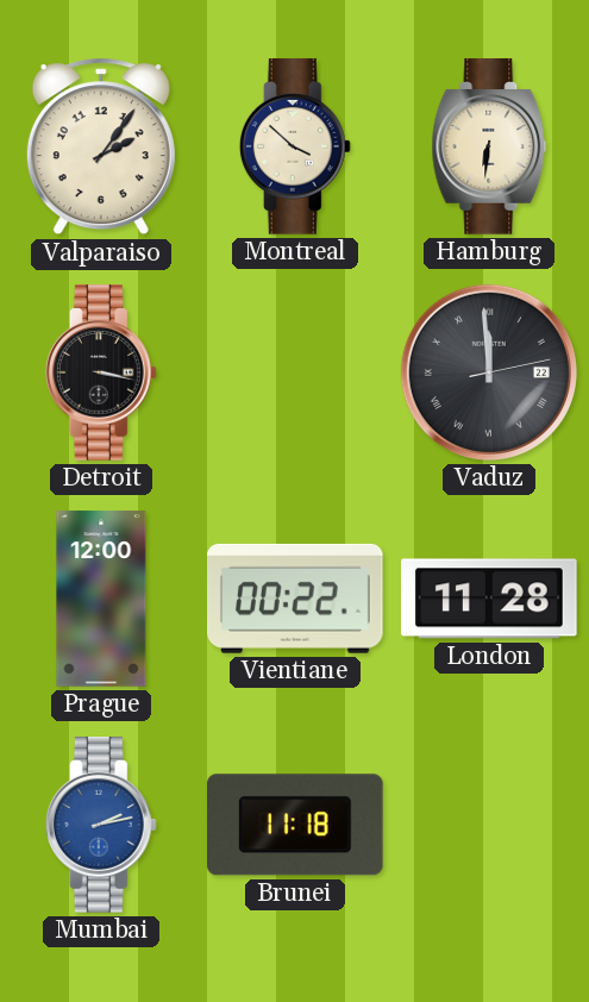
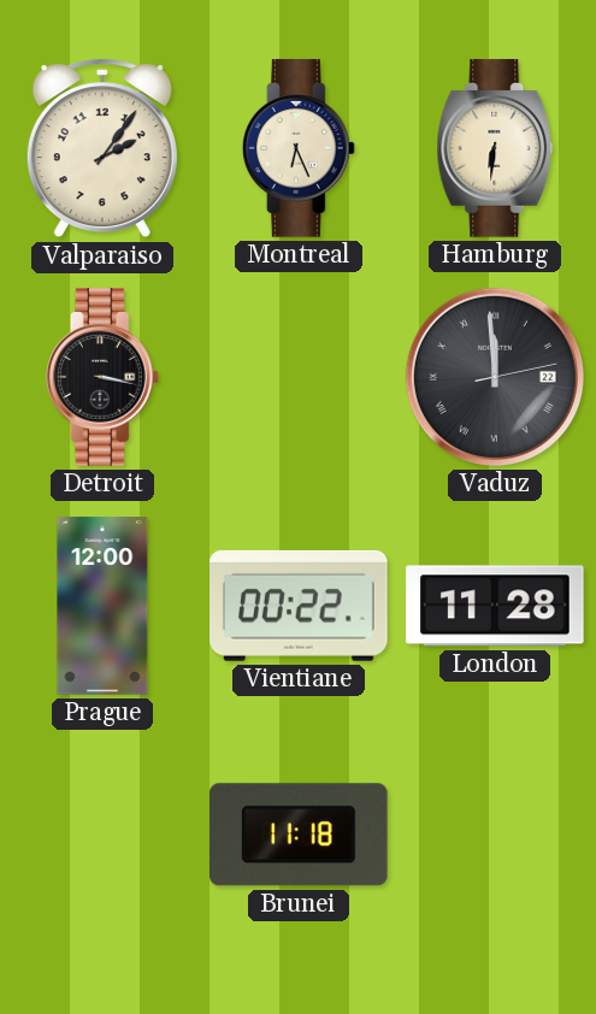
Montreal: 3:52 -> 6:26 (299, 148)
Mumbai: 2:13 -> none (101, 825)
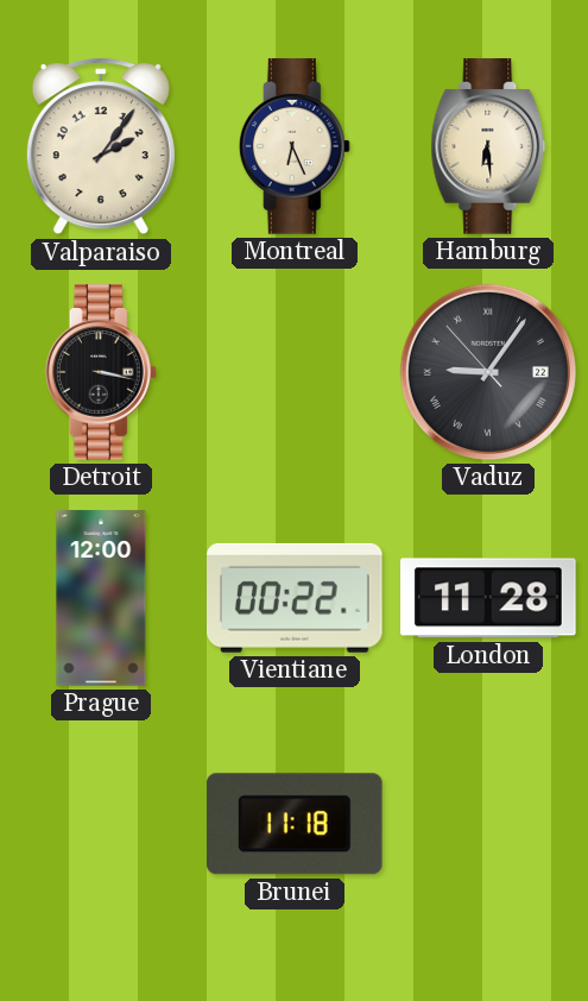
Hamburg: 6:31 -> 6:29 (488, 146)
Vaduz: 11:59 -> 9:05 (488, 372)
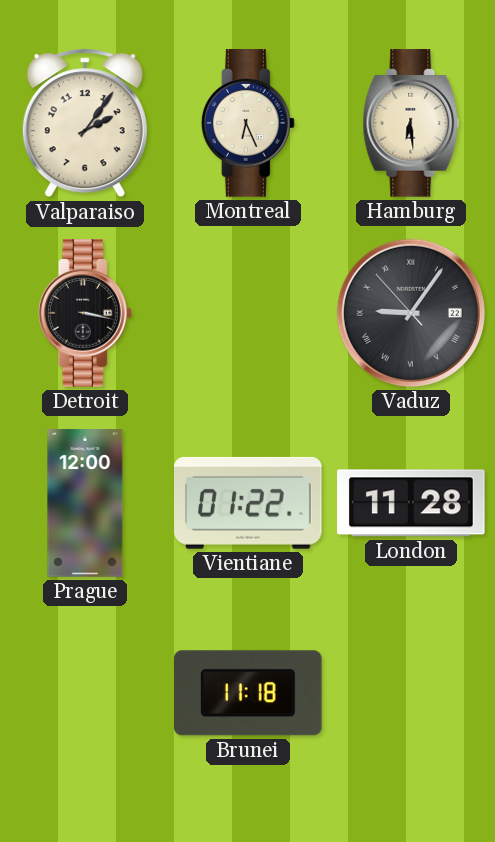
Vientiane: 00:22 -> 01:22 (249, 503)
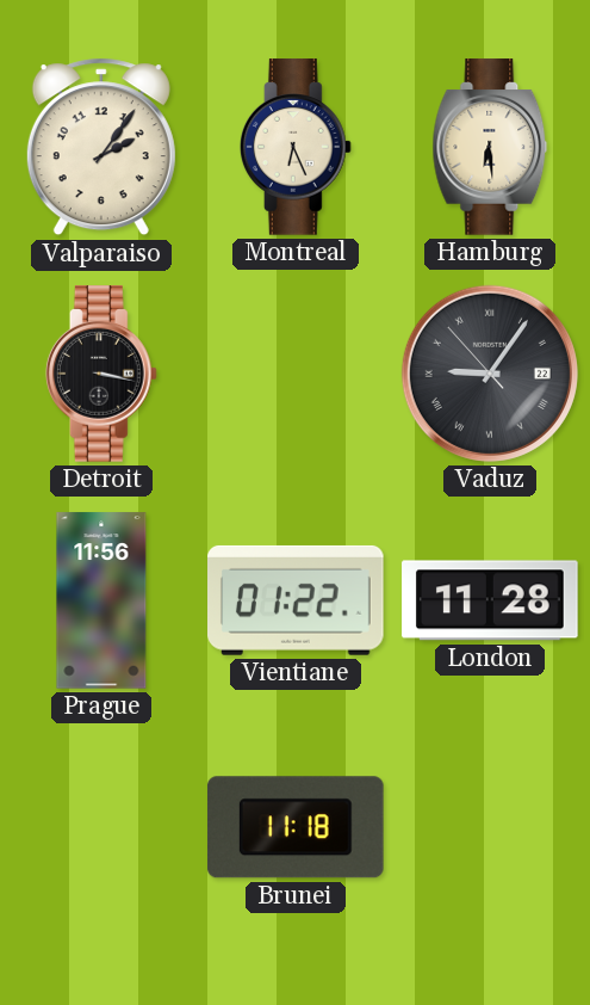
Prague: 12:00 -> 11:56 (101, 600)
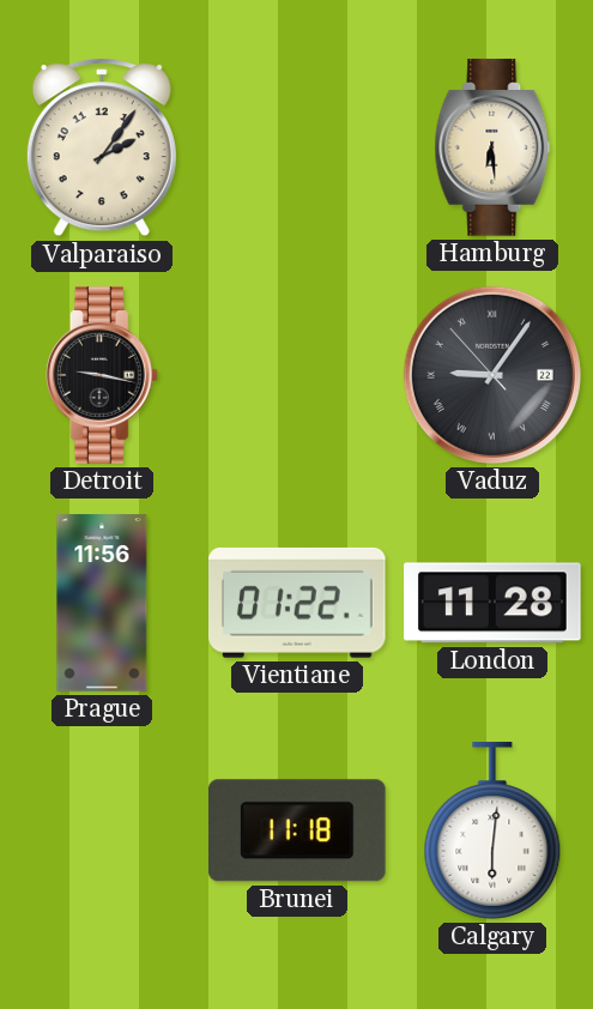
Montreal: 6:26 -> none (296, 147)
Detroit: 3:17 -> 9:17 (102, 375)
Calgary: none -> 6:01 (492, 830)
